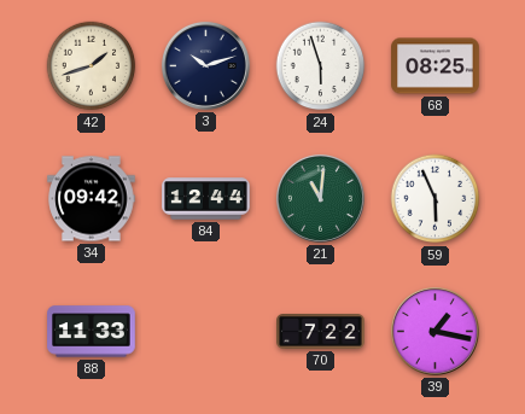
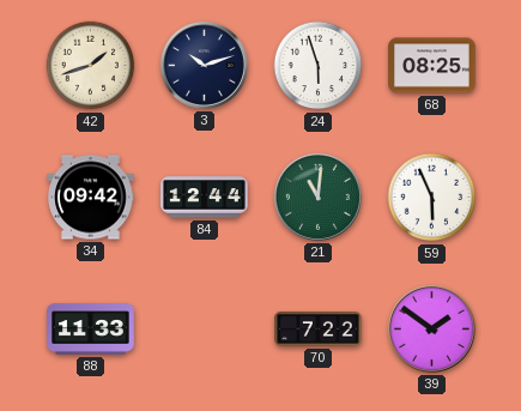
39: 1:17 -> 1:51 (431, 328)
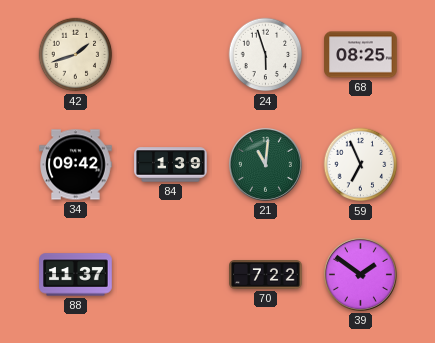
3: 10:12 -> none (204, 65)
84: 12:44 -> 1:39 (171, 165)
59: 5:56 -> 6:56 (361, 165)
88: 11:33 -> 11:37 (76, 275)
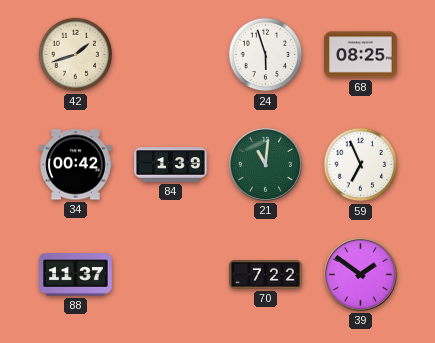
34: 09:42 -> 00:42 (76, 165)
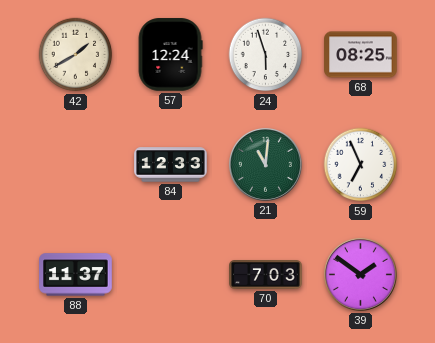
42: 1:42 -> 1:40 (76, 55)
57: none -> 12:24 (170, 55)
34: 00:42 -> none (76, 165)
84: 1:39 -> 12:33 (171, 165)
70: 7:22 -> 7:03 (266, 275)
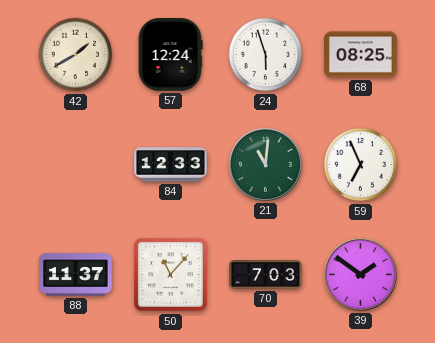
50: none -> 11:07 (171, 275)
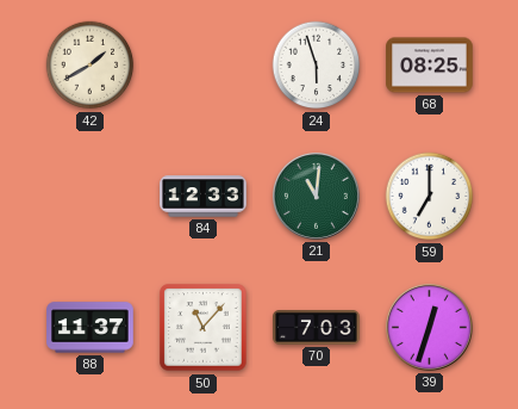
57: 12:24 -> none (170, 55)
59: 6:56 -> 7:00 (430, 197)
39: 1:51 -> 12:33 (429, 327)
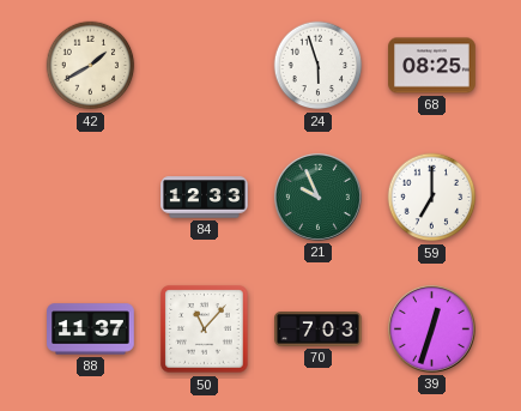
21: 11:01 -> 9:56 (317, 197)
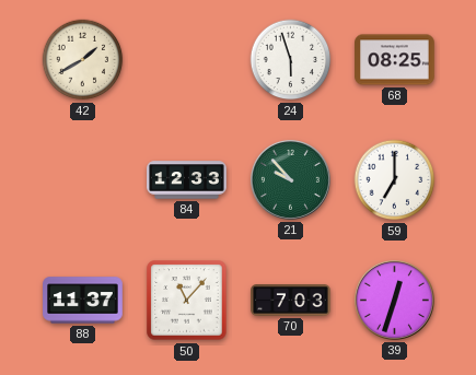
21: 9:56 -> 9:53 (290, 179)
